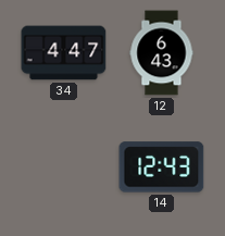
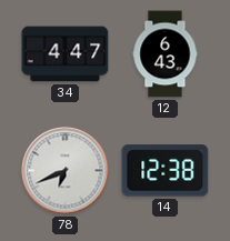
78: none -> 6:41 (66, 171)
14: 12:43 -> 12:38 (166, 171)
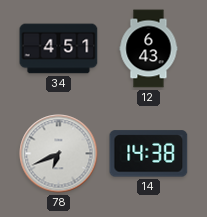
34: 4:47 -> 4:51 (59, 49)
14: 12:38 -> 14:38 (149, 154)
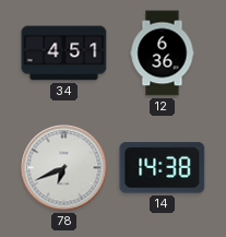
12: 6:43 -> 6:36 (163, 54)
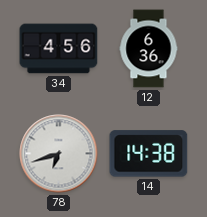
34: 4:51 -> 4:56 (59, 49)
78: 6:41 -> 6:42 (59, 154)
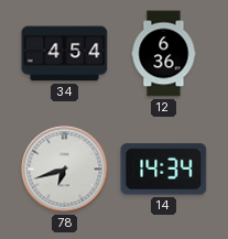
34: 4:56 -> 4:54 (65, 54)
14: 14:38 -> 14:34 (164, 170)
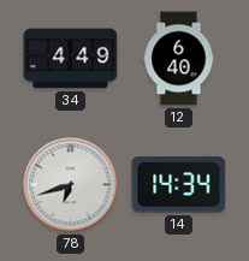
34: 4:54 -> 4:49 (71, 59)
12: 6:36 -> 6:40 (179, 59)
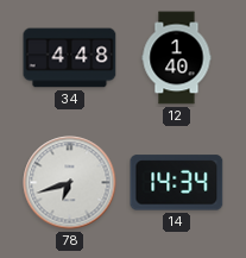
34: 4:49 -> 4:48 (70, 58)
12: 6:40 -> 1:40 (177, 58)
